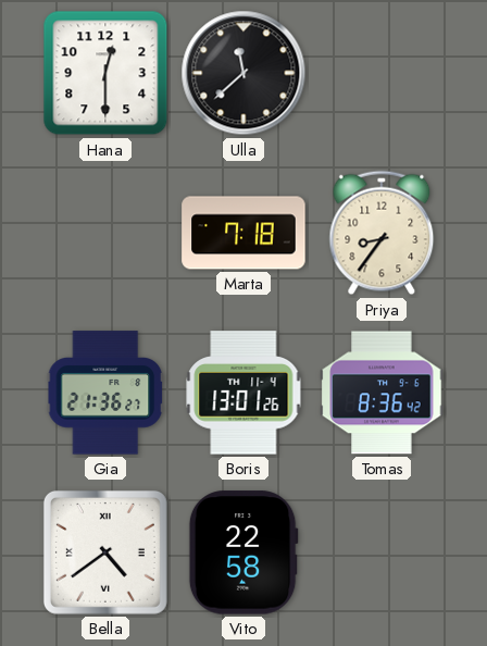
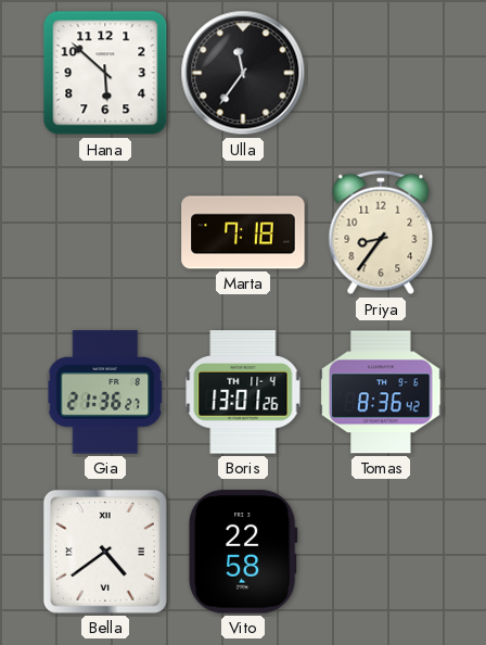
Hana: 12:30 -> 5:52 (105, 73)
Ulla: 11:38 -> 11:36 (243, 73)
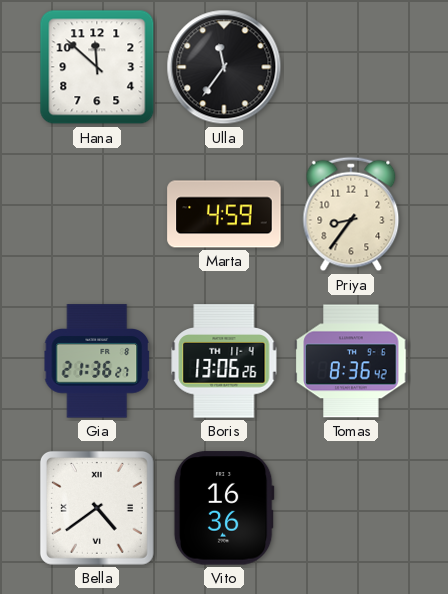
Hana: 5:52 -> 11:52 (97, 67)
Marta: 7:18 -> 4:59 (224, 214)
Boris: 13:01 -> 13:06 (224, 361)
Vito: 22:58 -> 16:36 (224, 508)
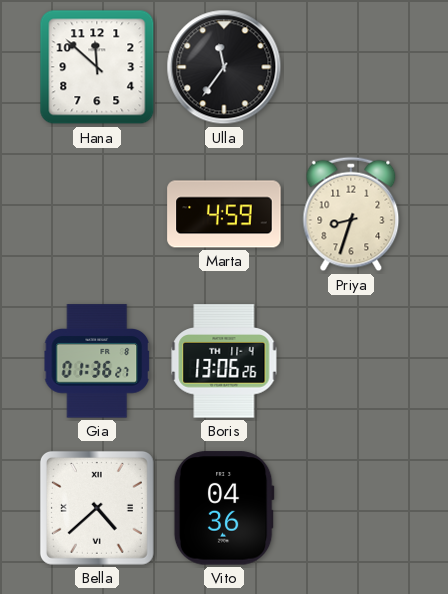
Priya: 8:36 -> 8:33 (351, 214)
Gia: 21:36 -> 01:36 (97, 361)
Tomas: 8:36 -> none (351, 361)
Bella: 4:39 -> 4:38 (97, 508)
Vito: 16:36 -> 04:36 (224, 508)
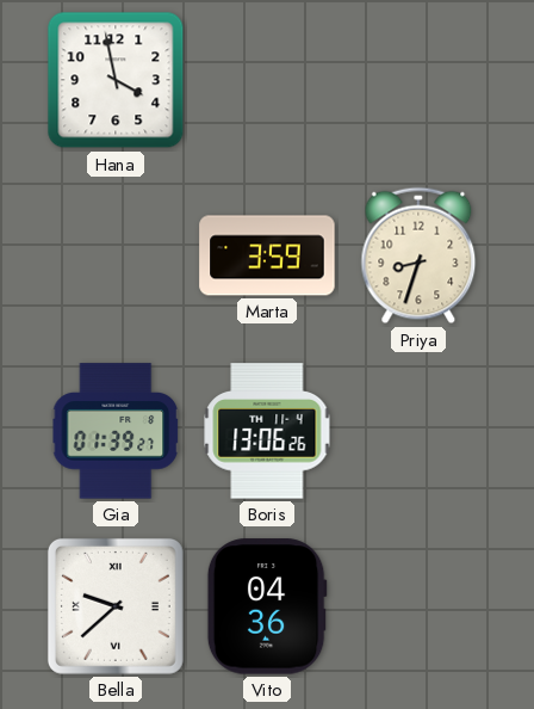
Hana: 11:52 -> 3:58 (116, 80)
Ulla: 11:36 -> none (224, 67)
Marta: 4:59 -> 3:59 (267, 255)
Gia: 01:36 -> 01:39 (116, 431)
Bella: 4:38 -> 9:38 (116, 606)
